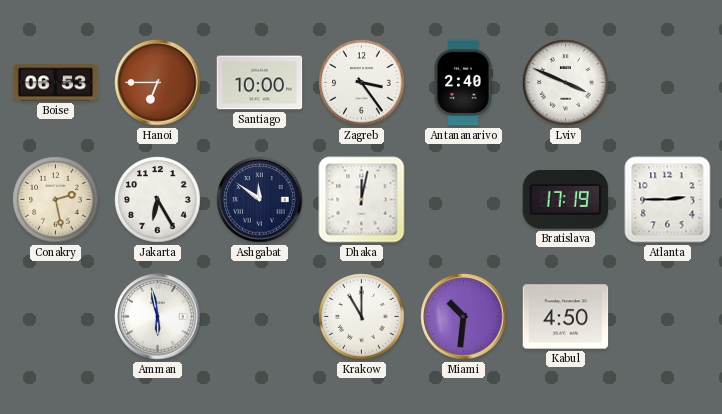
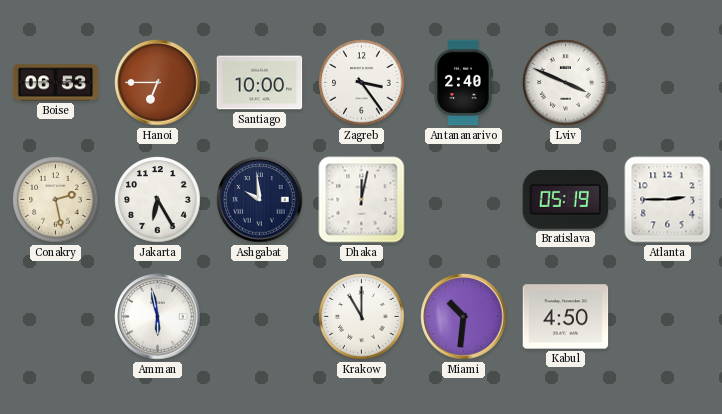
Ashgabat: 11:51 -> 9:59 (260, 200)
Bratislava: 17:19 -> 05:19 (566, 200)
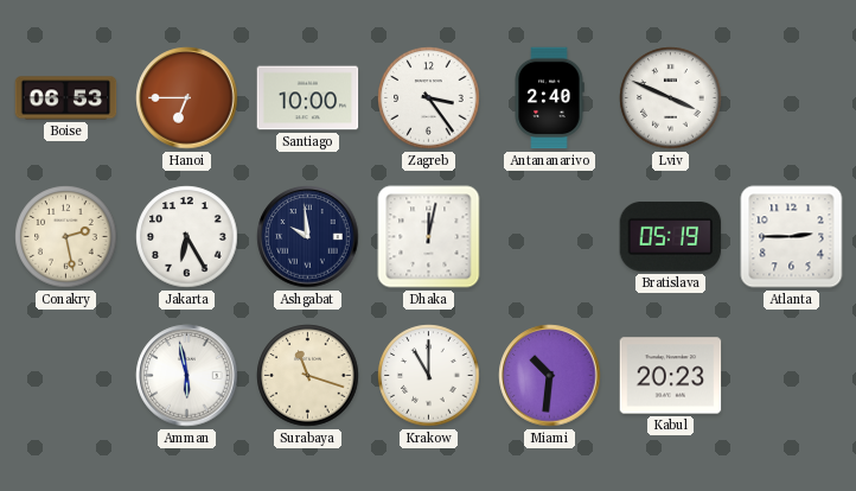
Surabaya: none -> 11:18 (308, 376)
Kabul: 4:50 -> 20:23 (671, 376)
